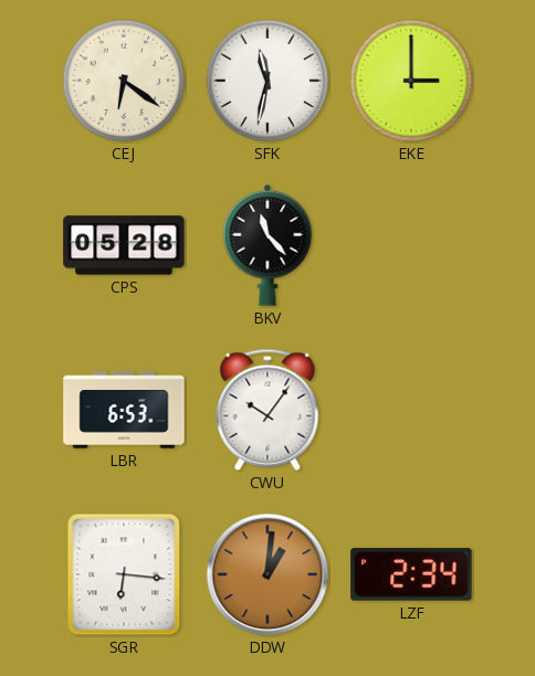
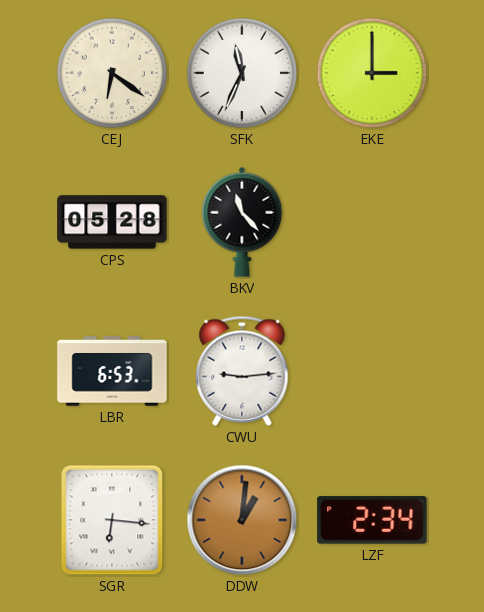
SFK: 11:32 -> 11:34 (242, 73)
CWU: 10:06 -> 9:14 (242, 371)
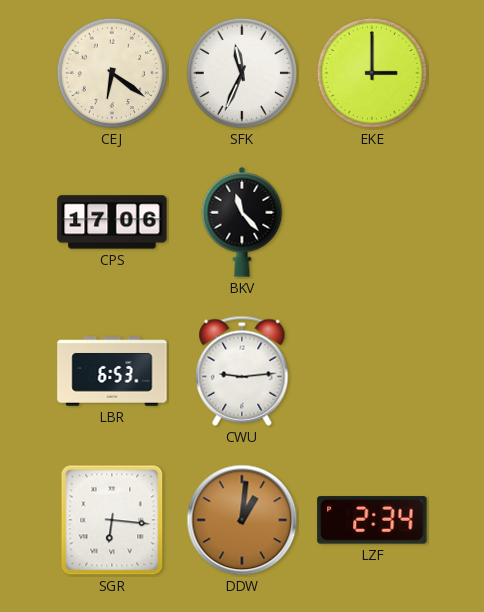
CPS: 05:28 -> 17:06 (112, 222)
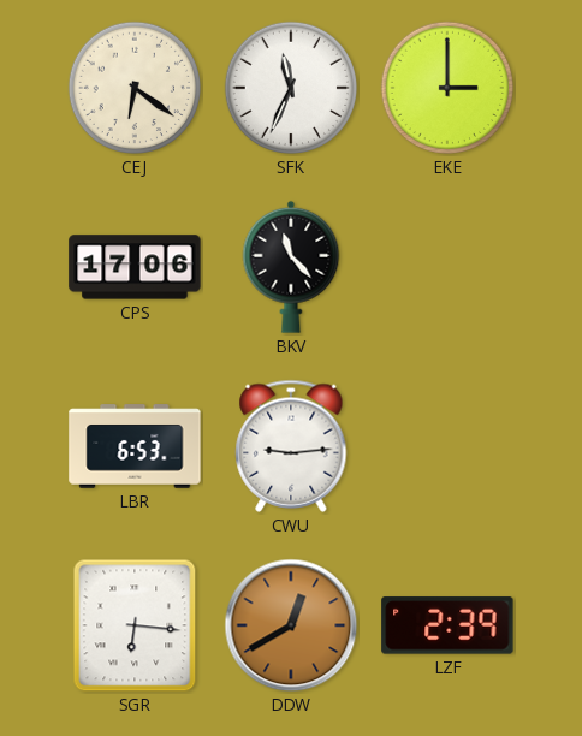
DDW: 1:01 -> 12:40 (291, 625)
LZF: 2:34 -> 2:39 (447, 625)
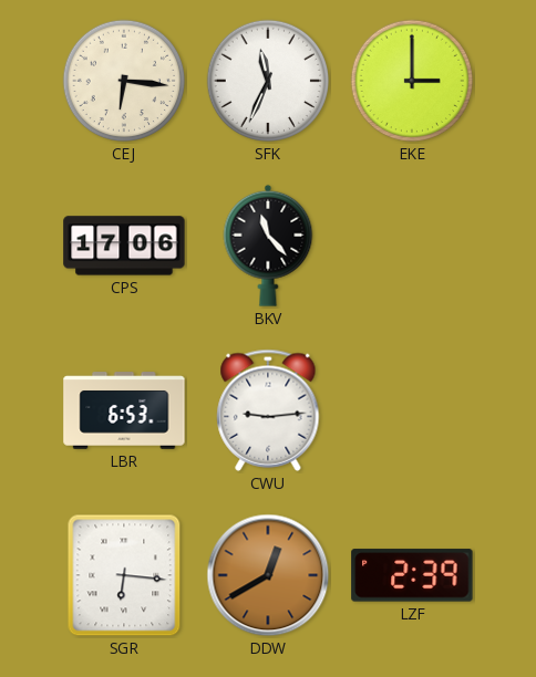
CEJ: 6:21 -> 6:16 (124, 81)
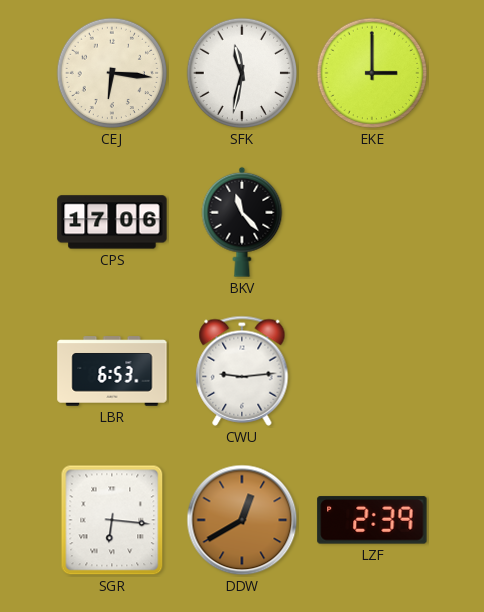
SFK: 11:34 -> 11:32 (242, 73)
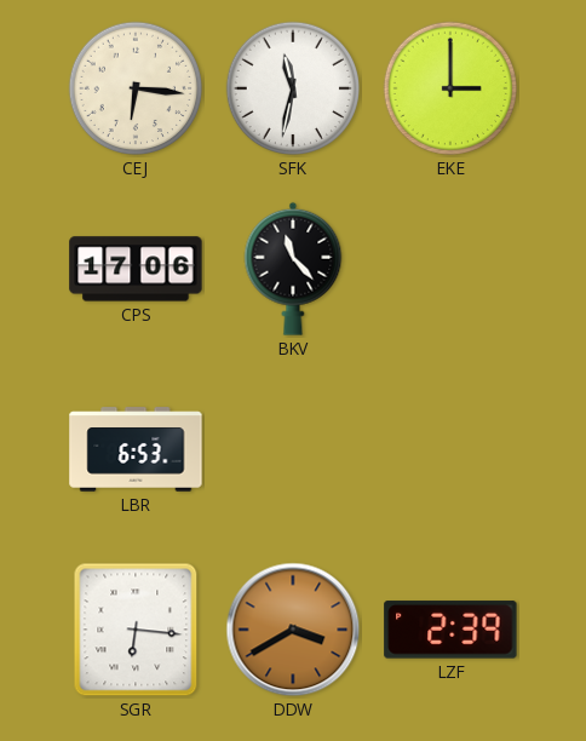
CWU: 9:14 -> none (242, 371)
DDW: 12:40 -> 3:40 (293, 630)
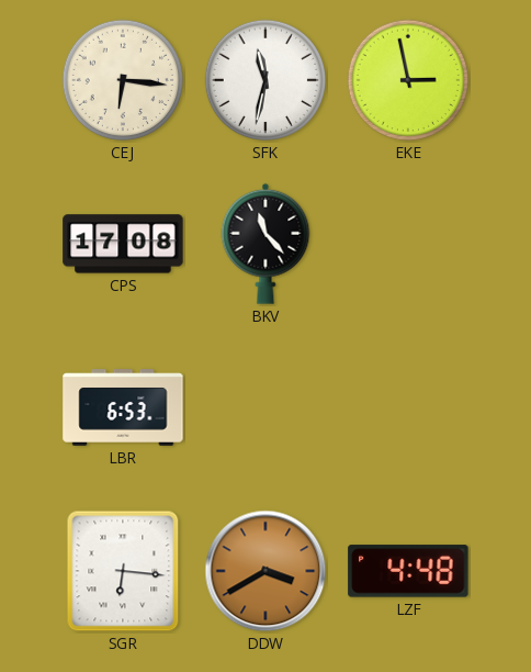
EKE: 3:00 -> 2:58 (408, 80)
CPS: 17:06 -> 17:08 (123, 244)
LZF: 2:39 -> 4:48 (408, 571)
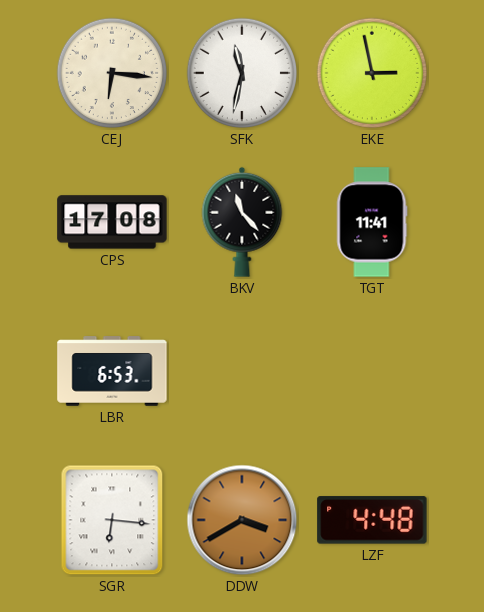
TGT: none -> 11:41 (372, 222)
